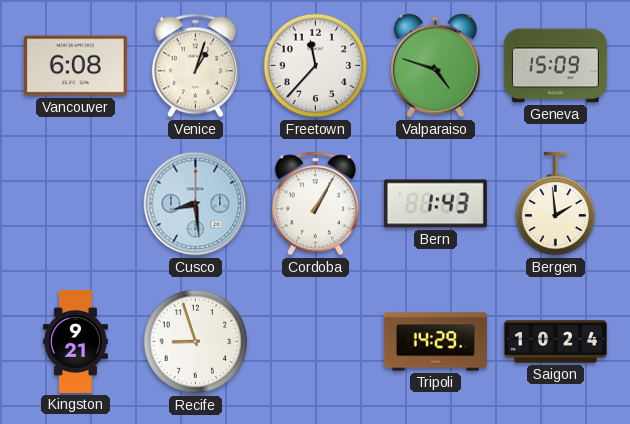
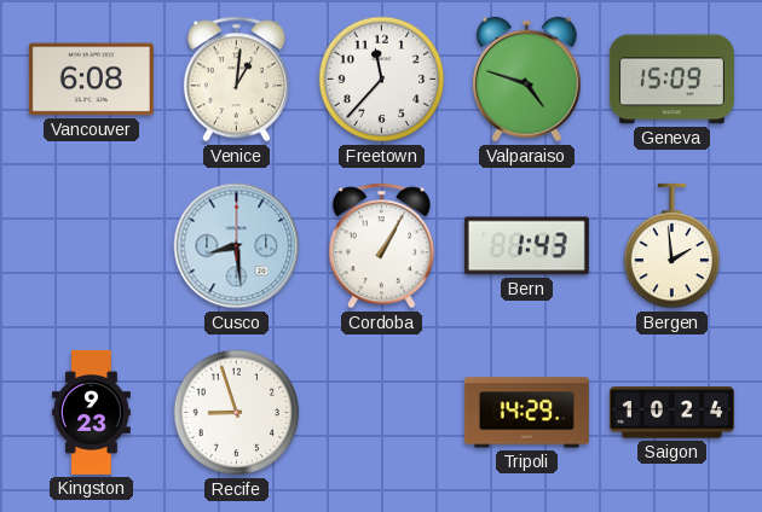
Venice: 1:03 -> 1:01 (236, 80)
Kingston: 9:21 -> 9:23 (91, 412)
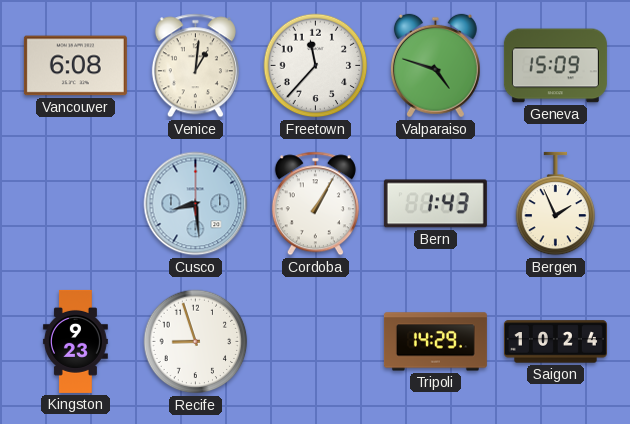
Bergen: 1:59 -> 1:56 (556, 204)
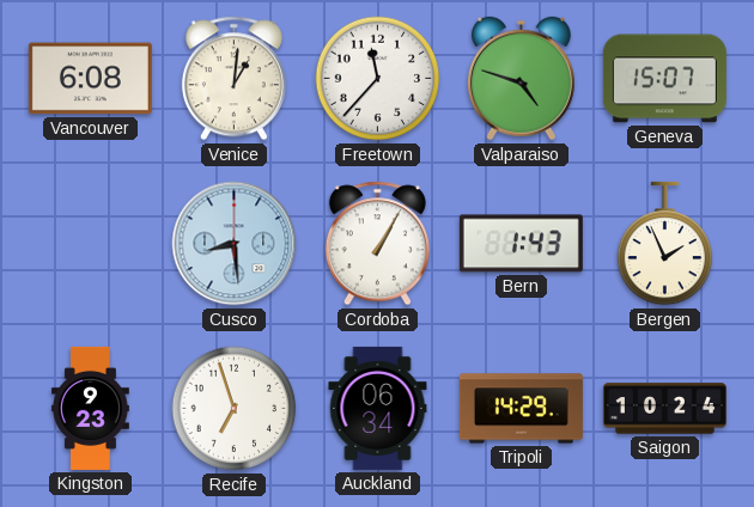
Geneva: 15:09 -> 15:07 (664, 79)
Recife: 8:57 -> 6:57 (235, 409)
Auckland: none -> 06:34 (378, 408)
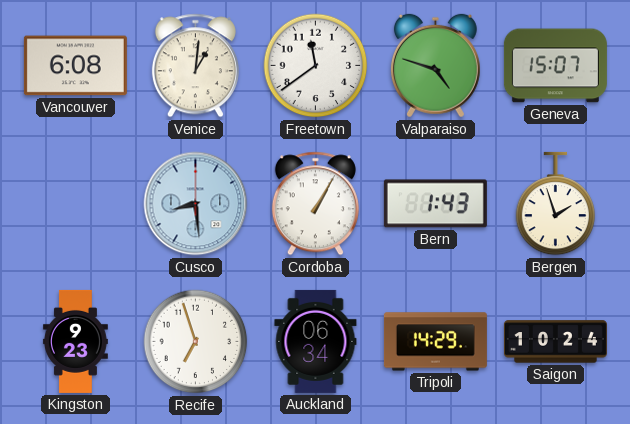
Freetown: 11:37 -> 11:39 (316, 66)
Bergen: 1:56 -> 1:57 (556, 204)
